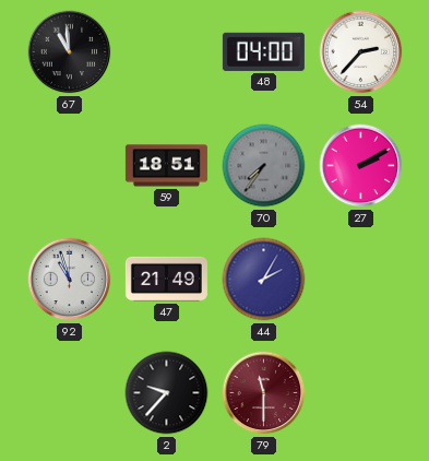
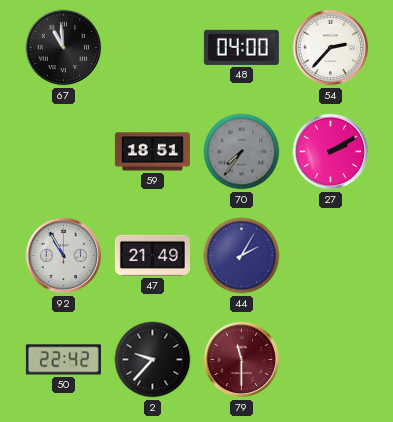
92: 10:57 -> 10:55 (64, 256)
50: none -> 22:42 (63, 360)
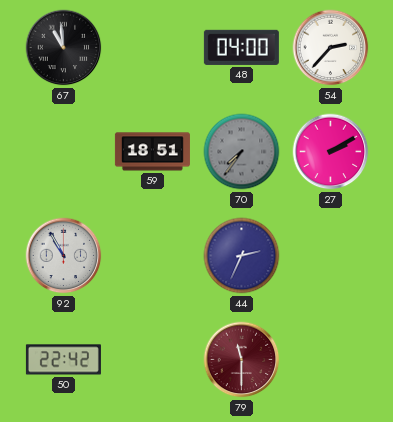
47: 21:49 -> none (152, 255)
44: 2:05 -> 2:34 (242, 256)
2: 9:37 -> none (153, 360)
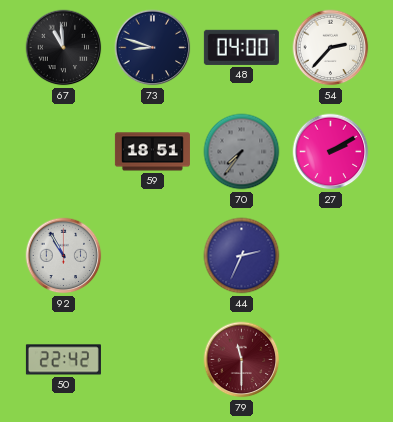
73: none -> 8:48 (153, 48)
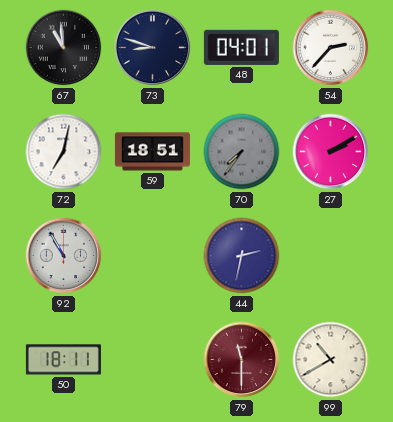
48: 04:00 -> 04:01 (241, 47)
72: none -> 7:02 (64, 152)
44: 2:34 -> 2:32 (242, 256)
50: 22:42 -> 18:11 (63, 360)
99: none -> 10:40 (331, 360)
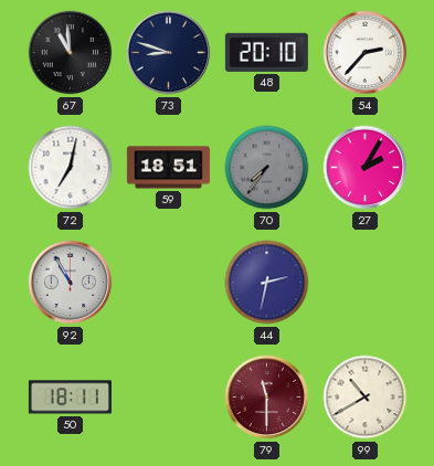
48: 04:01 -> 20:10 (266, 52)
27: 2:10 -> 2:05 (366, 168)
